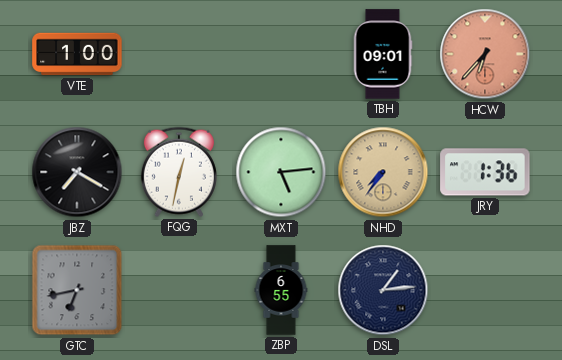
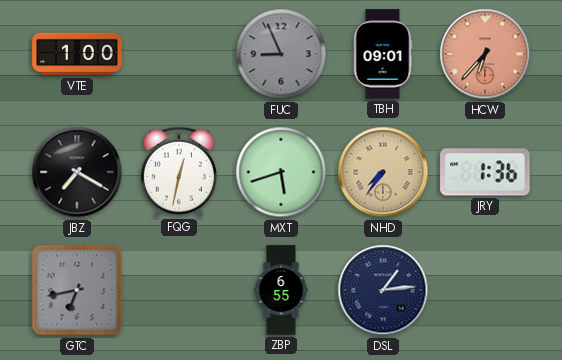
FUC: none -> 8:56 (281, 54)
MXT: 5:14 -> 5:42 (281, 172)
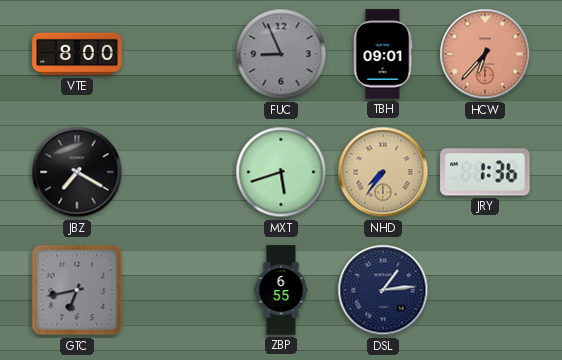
VTE: 1:00 -> 8:00 (77, 54)
FQG: 12:32 -> none (179, 172)
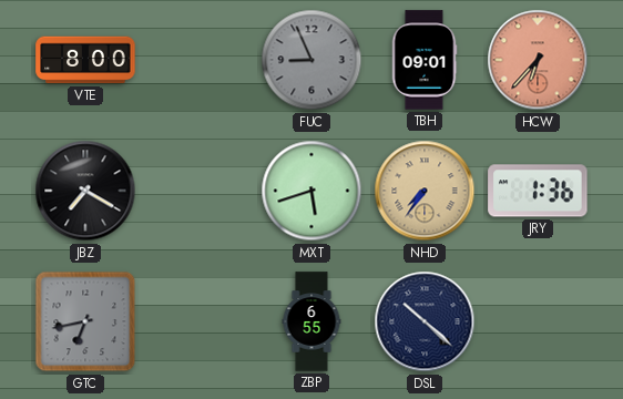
DSL: 1:14 -> 10:22 (425, 321)
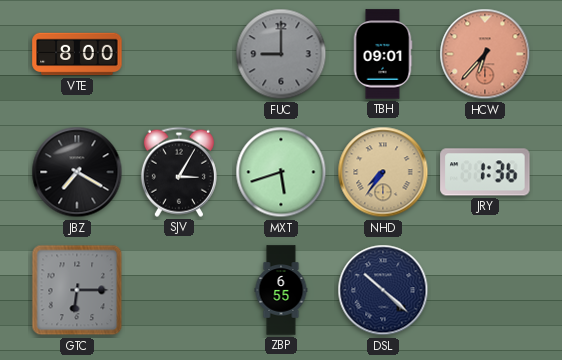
FUC: 8:56 -> 9:00 (281, 54)
SJV: none -> 3:05 (179, 172)
GTC: 6:43 -> 6:15 (77, 290)
